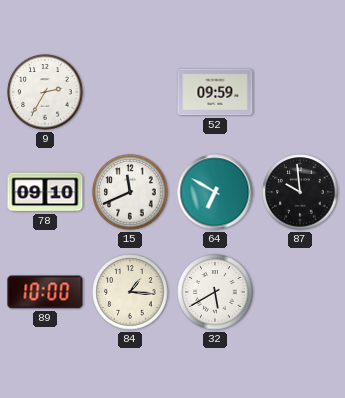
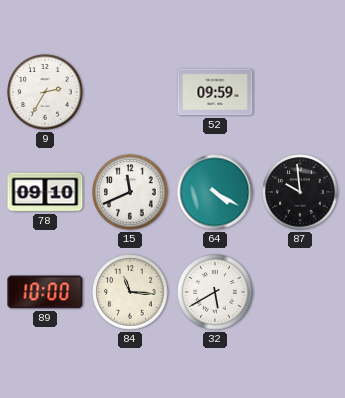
64: 6:50 -> 4:20 (215, 192)
84: 1:16 -> 11:16 (130, 292)
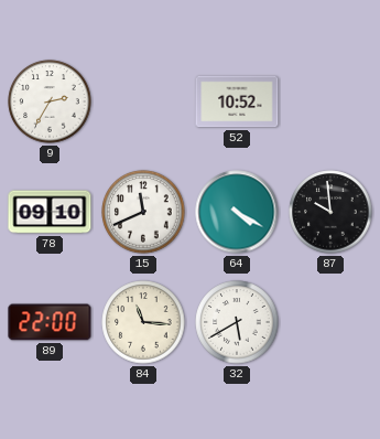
52: 09:59 -> 10:52 (237, 101)
89: 10:00 -> 22:00 (50, 322)
